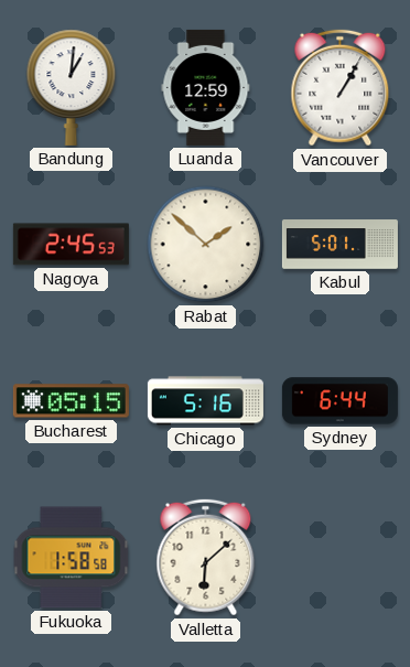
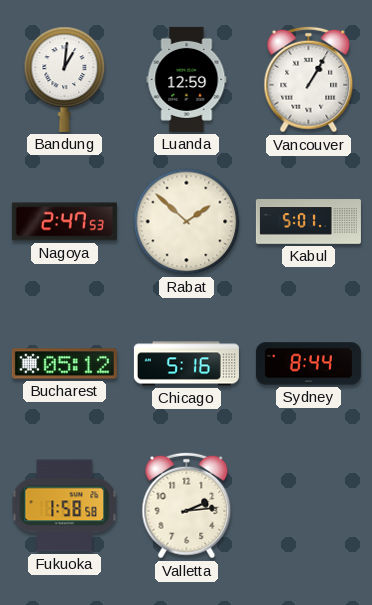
Nagoya: 2:45 -> 2:47 (64, 222)
Bucharest: 05:15 -> 05:12 (64, 364)
Sydney: 6:44 -> 8:44 (308, 364)
Valletta: 6:08 -> 2:14 (187, 506)
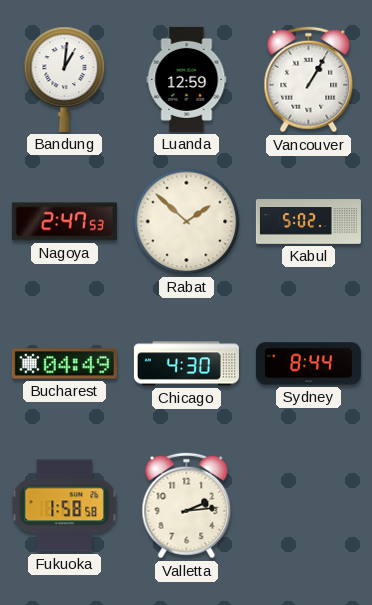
Kabul: 5:01 -> 5:02 (308, 222)
Bucharest: 05:12 -> 04:49 (64, 364)
Chicago: 5:16 -> 4:30 (186, 364)
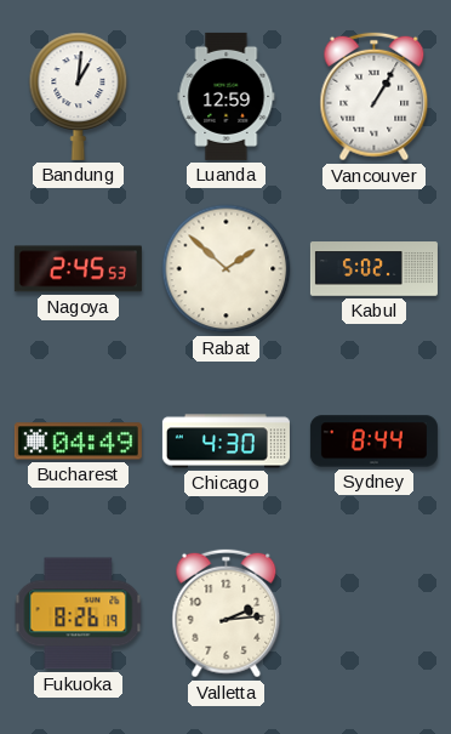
Nagoya: 2:47 -> 2:45 (78, 269)
Fukuoka: 1:58 -> 8:26 (79, 614)
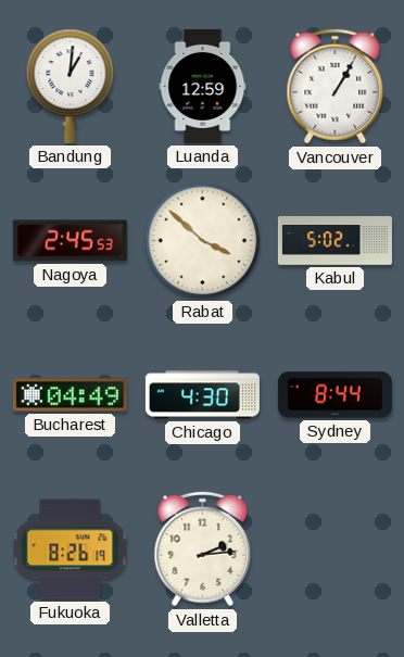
Rabat: 1:52 -> 3:52 (203, 241)
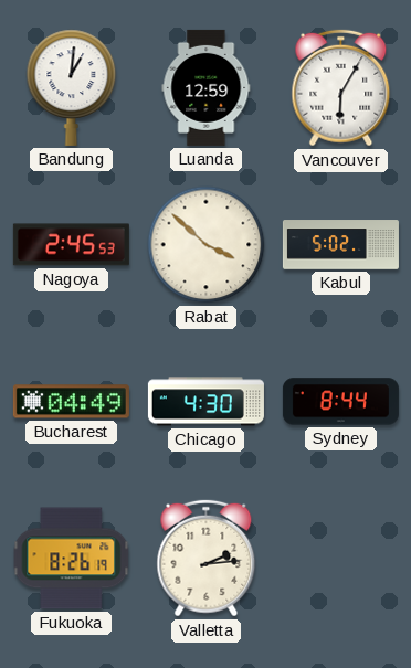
Vancouver: 1:05 -> 6:05 (341, 88)
